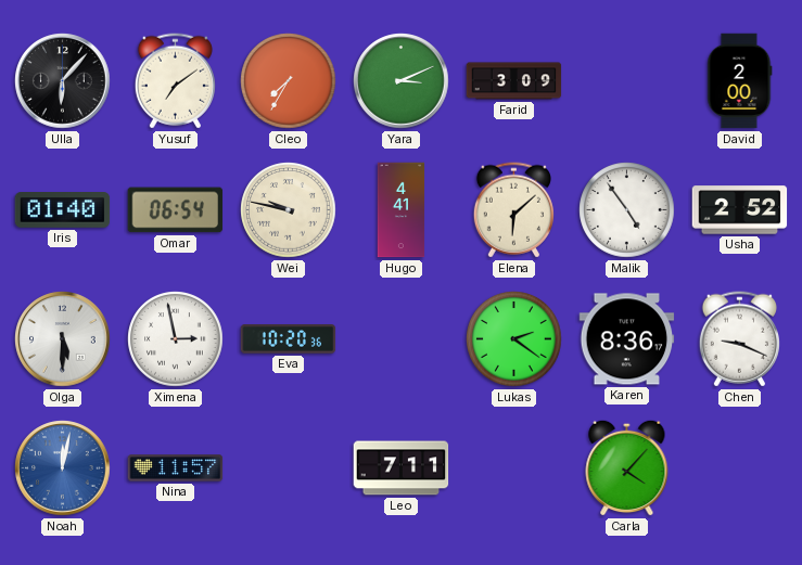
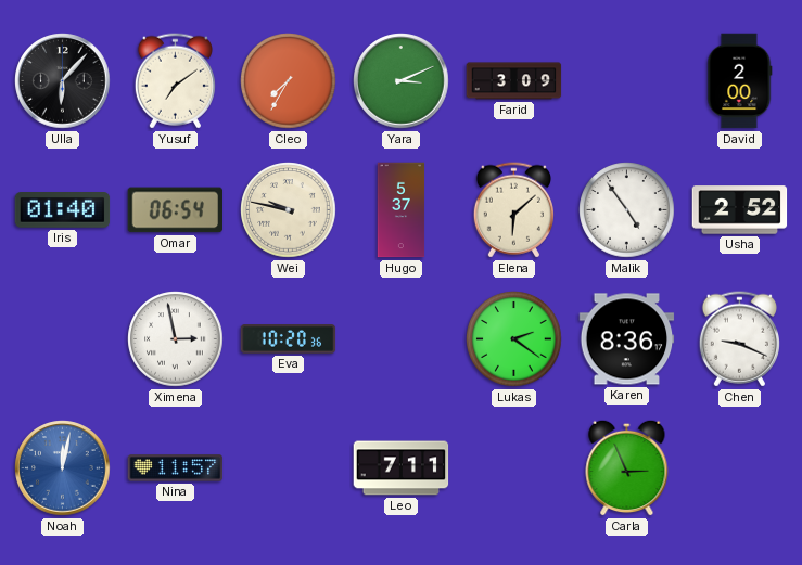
Hugo: 4:41 -> 5:37 (402, 210)
Olga: 5:30 -> none (63, 339)
Carla: 4:07 -> 2:56 (627, 467)
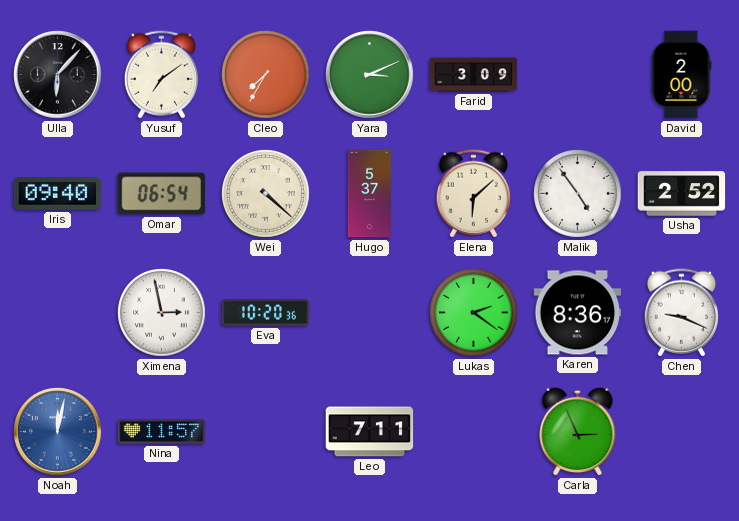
Iris: 01:40 -> 09:40 (58, 194)
Wei: 9:47 -> 4:22 (266, 194)
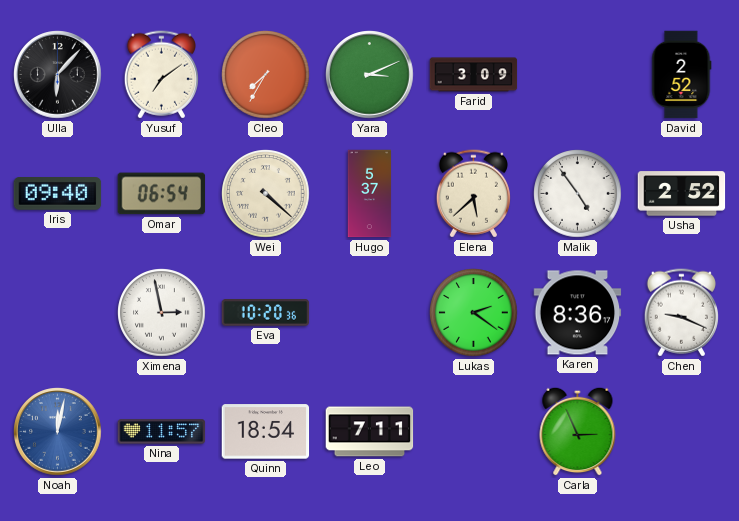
David: 2:00 -> 2:52 (682, 75)
Elena: 6:08 -> 5:38 (473, 194)
Quinn: none -> 18:54 (266, 432)
